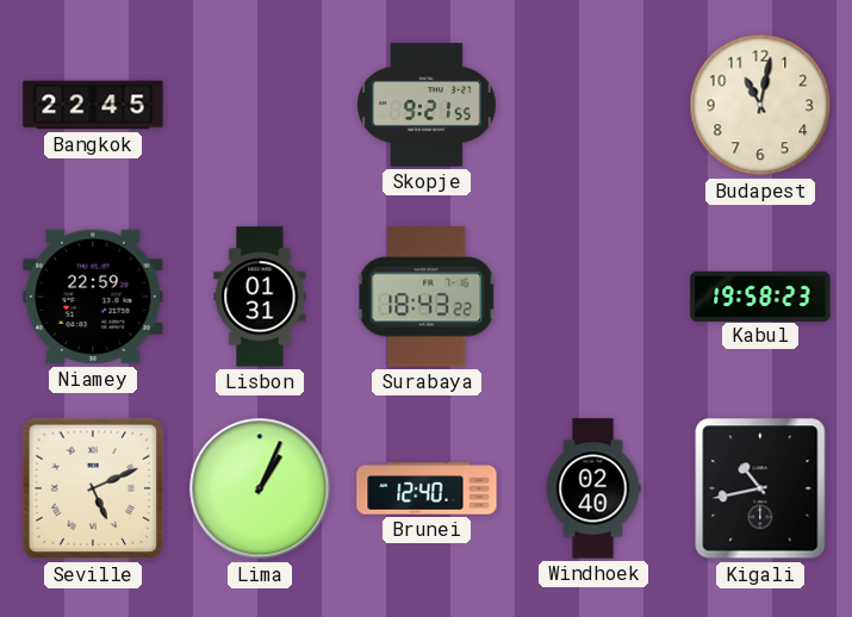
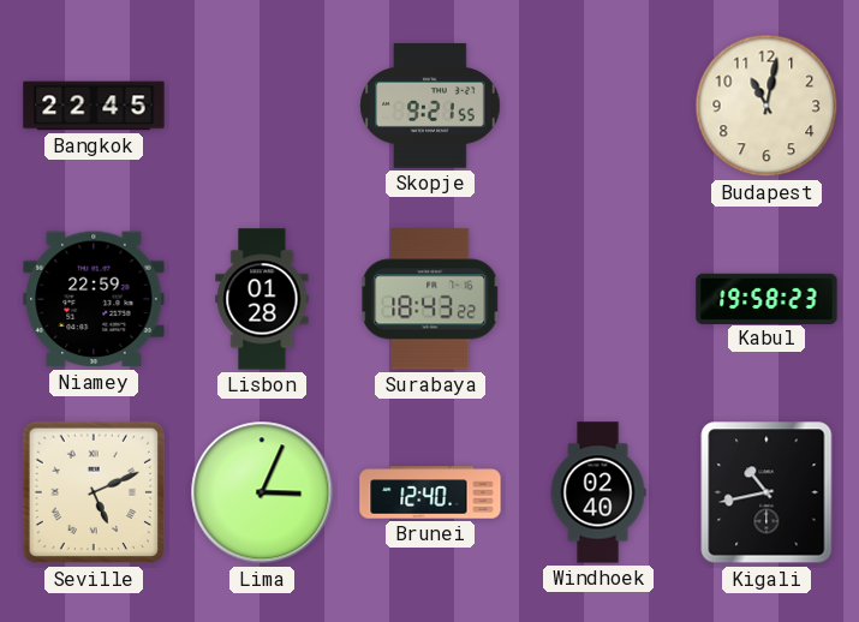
Lisbon: 01:31 -> 01:28 (262, 299)
Lima: 1:04 -> 3:04 (262, 492)
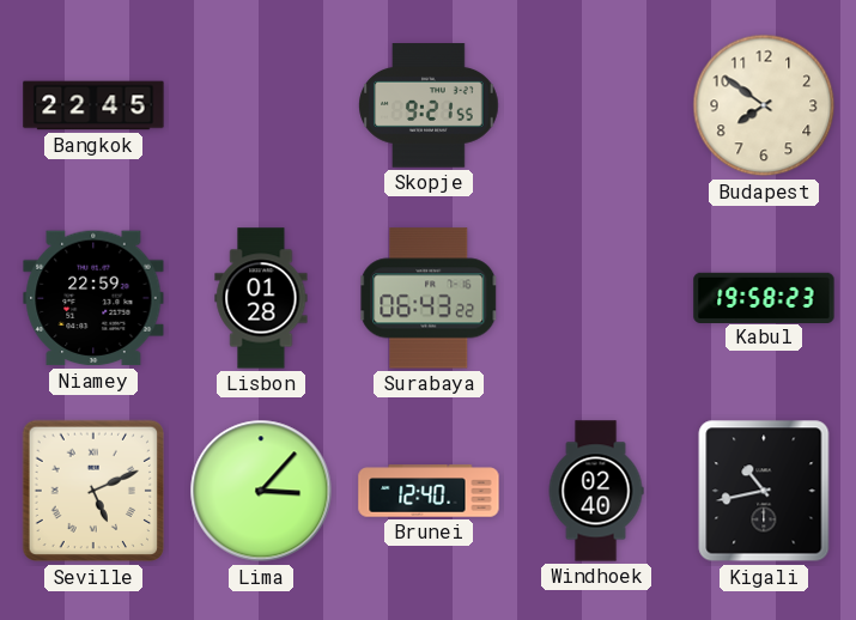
Budapest: 11:02 -> 7:51 (764, 105)
Surabaya: 18:43 -> 06:43 (429, 298)
Lima: 3:04 -> 3:07 (261, 491)
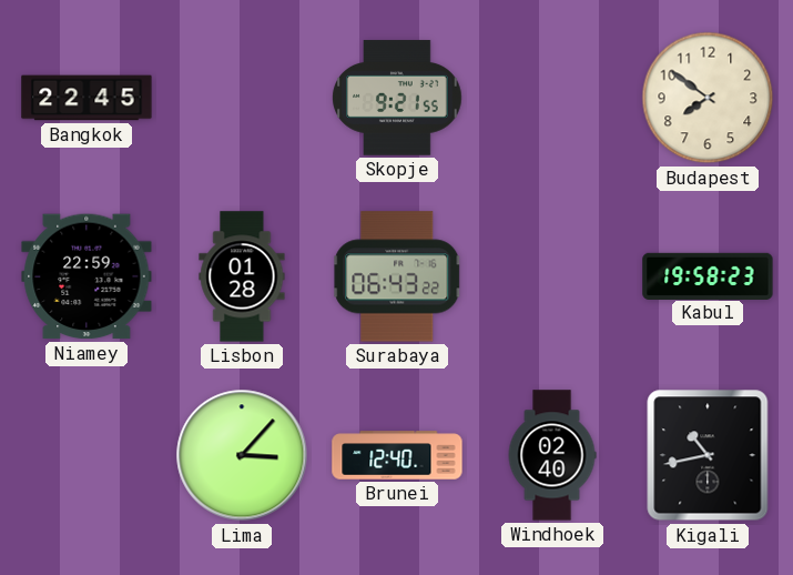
Seville: 5:11 -> none (93, 491)
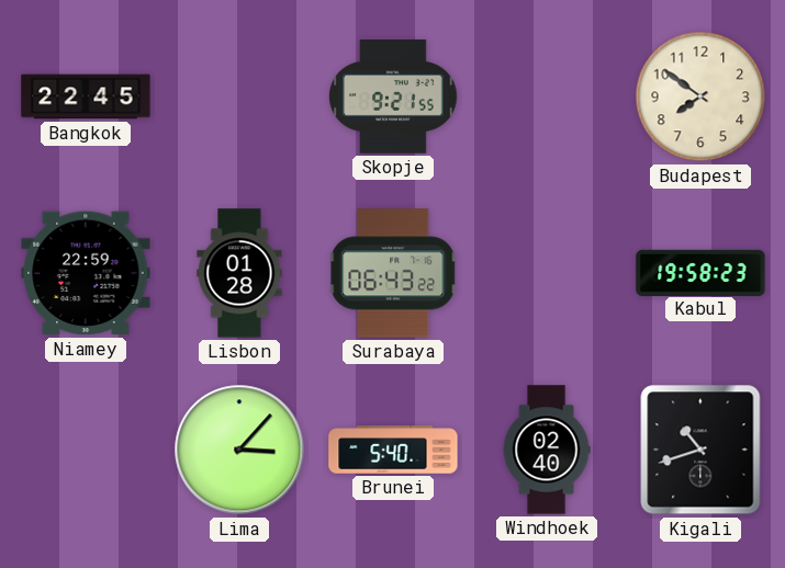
Brunei: 12:40 -> 5:40 (393, 450)
Kigali: 10:43 -> 10:42 (700, 450)
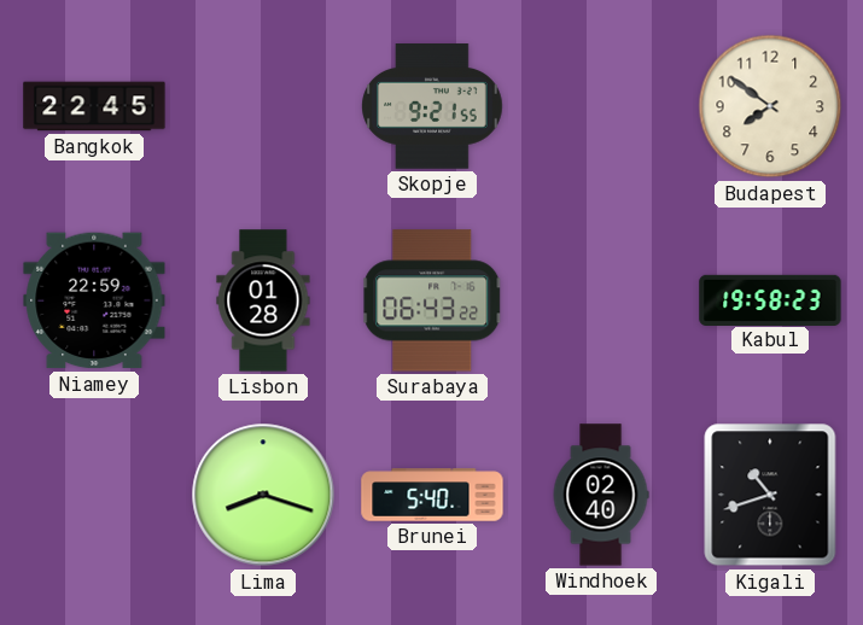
Lima: 3:07 -> 8:18 (263, 495)
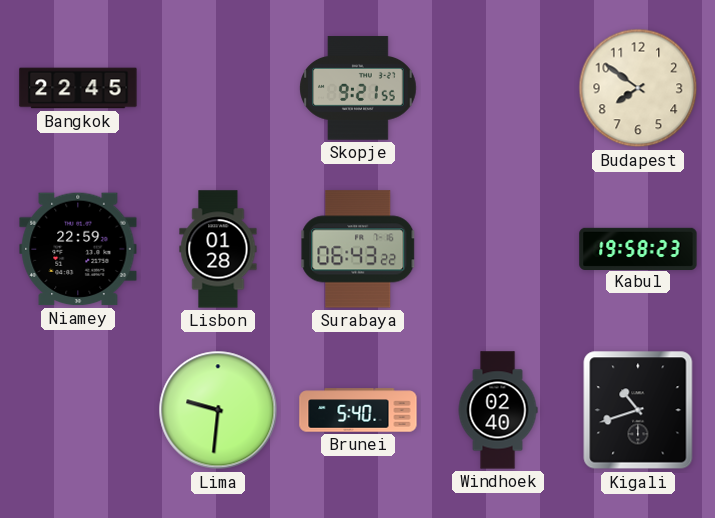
Lima: 8:18 -> 9:31 (218, 410)
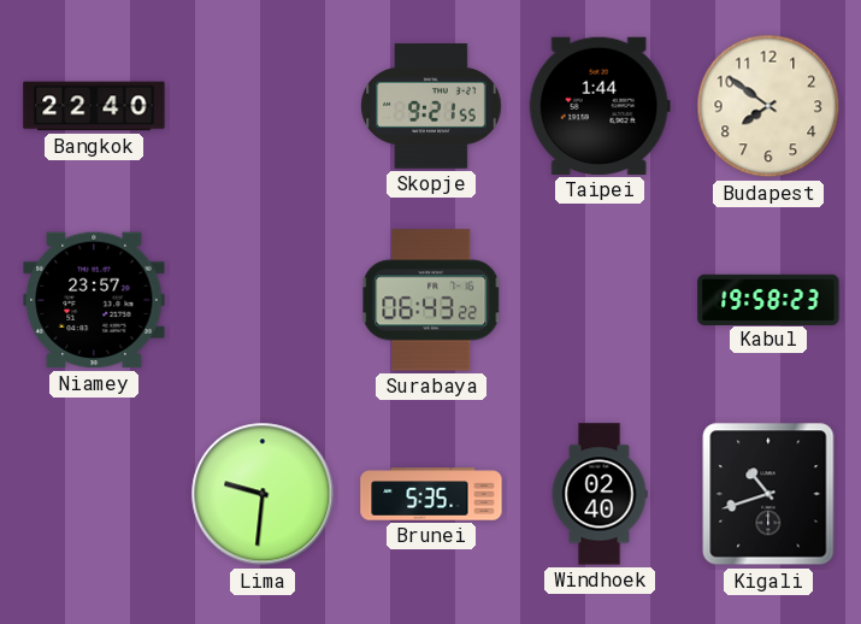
Bangkok: 22:45 -> 22:40 (94, 106)
Taipei: none -> 1:44 (600, 106)
Niamey: 22:59 -> 23:57 (94, 300)
Lisbon: 01:28 -> none (218, 249)
Brunei: 5:40 -> 5:35 (431, 494)
